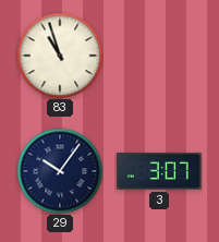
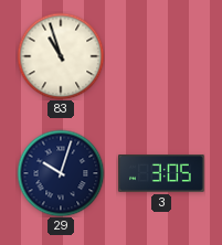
29: 10:06 -> 10:03 (61, 173)
3: 3:07 -> 3:05 (162, 174)
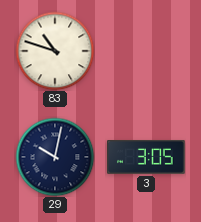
83: 10:57 -> 10:48 (55, 51)
29: 10:03 -> 10:02 (55, 157)
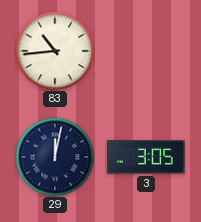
83: 10:48 -> 10:44 (55, 51)
29: 10:02 -> 12:02 (55, 157)
